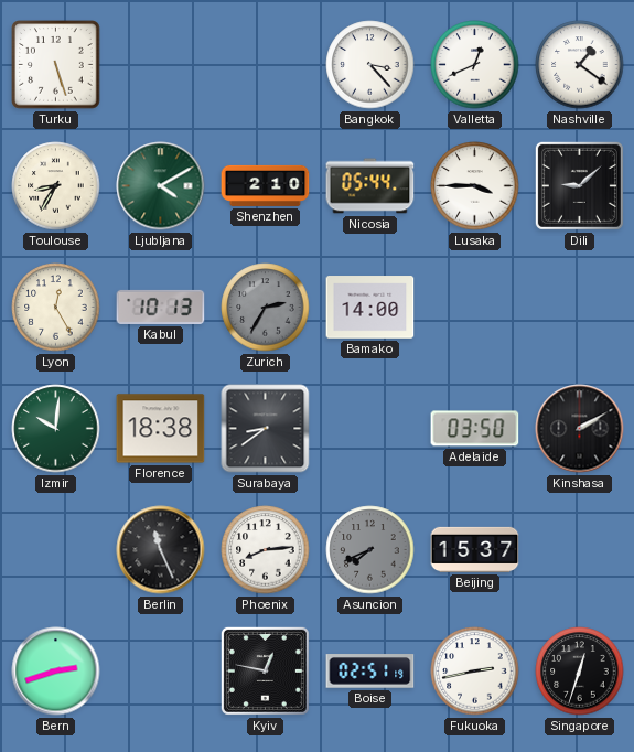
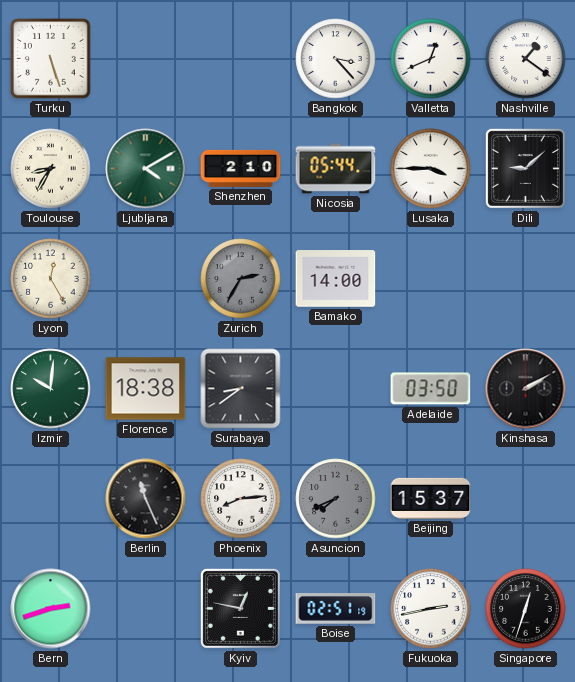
Kabul: 10:13 -> none (161, 307)
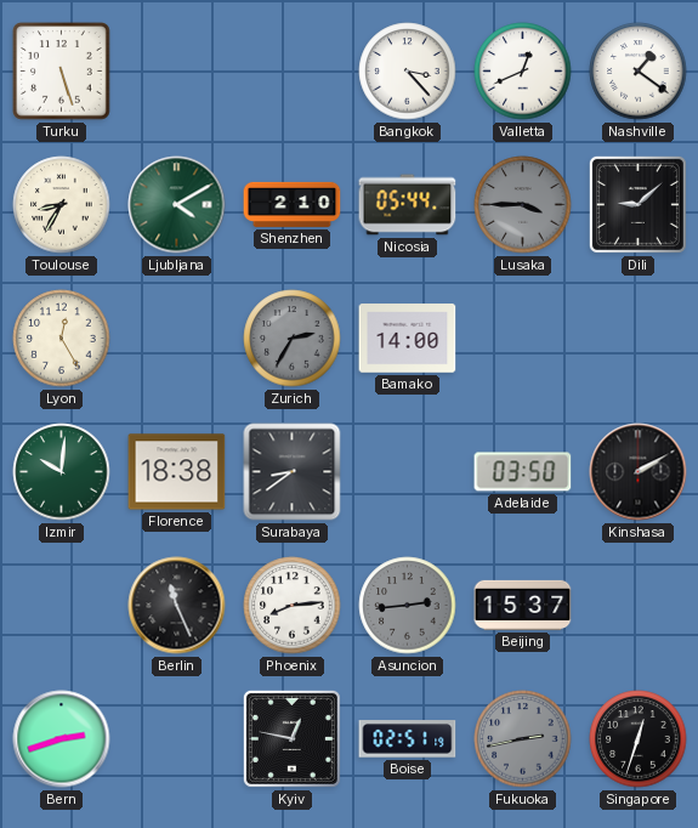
Lusaka dial: white -> grey (523, 205)
Asuncion: 7:41 -> 2:44 (408, 606)
Fukuoka dial: white -> grey (523, 739)
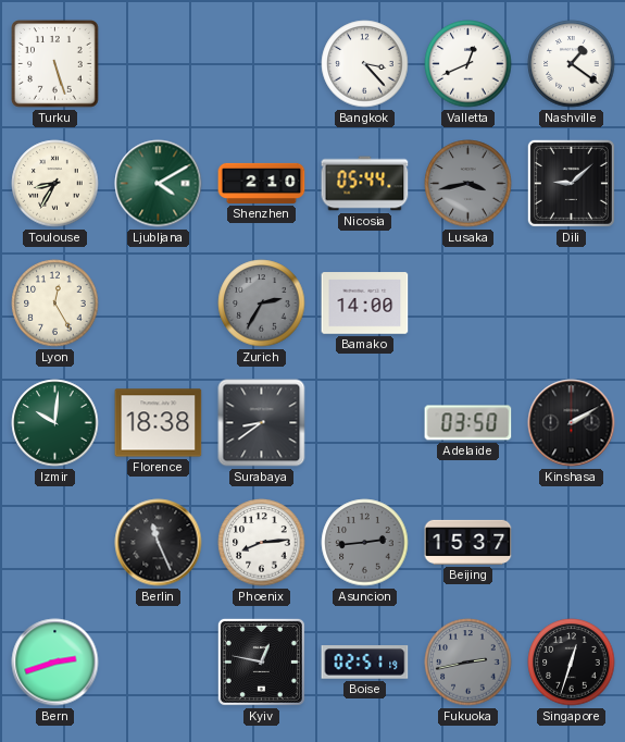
Lusaka: 3:45 -> 3:43 (468, 184)
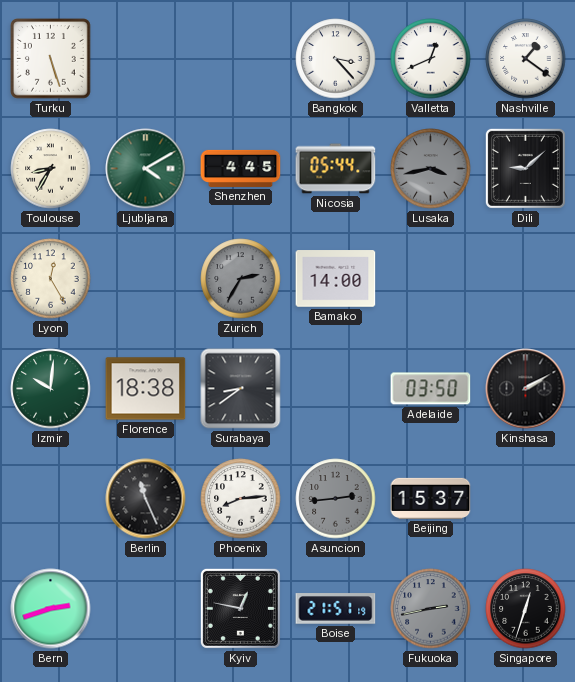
Shenzhen: 2:10 -> 4:45 (241, 168)
Boise: 02:51 -> 21:51 (336, 609)
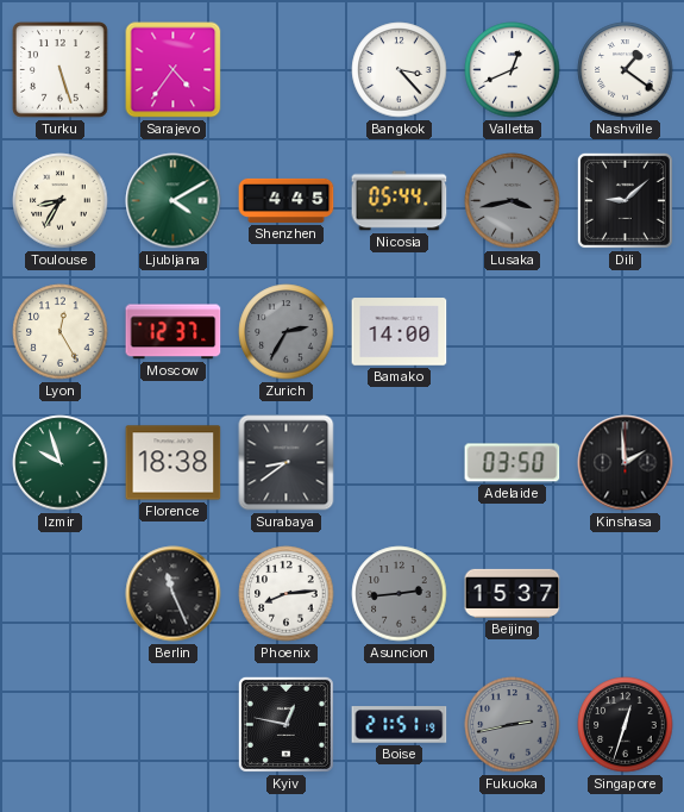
Sarajevo: none -> 4:36 (174, 70)
Moscow: none -> 12:37 (174, 332)
Izmir: 10:01 -> 9:57 (61, 463)
Kinshasa: 2:10 -> 1:59 (626, 463)
Bern: 2:42 -> none (51, 609)
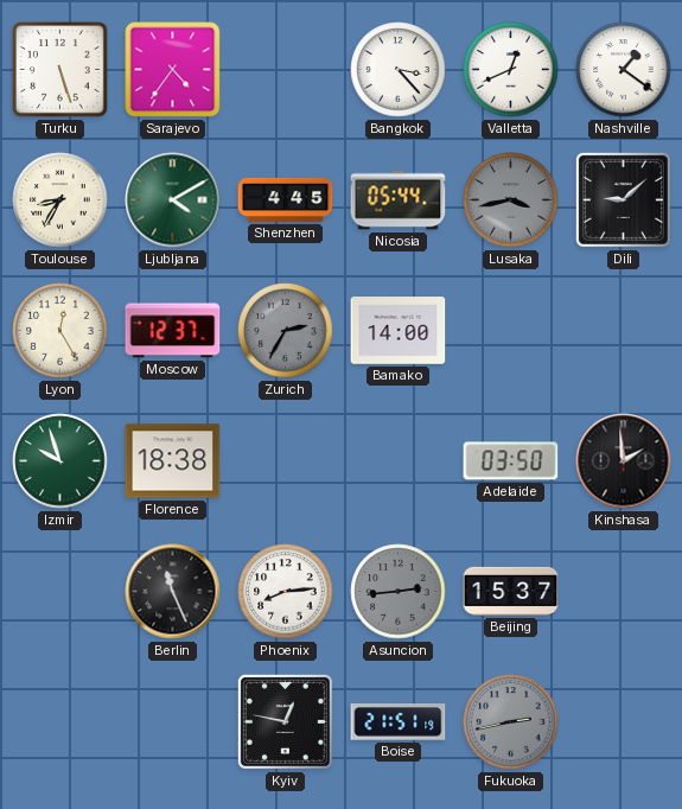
Surabaya: 8:39 -> none (287, 463)
Singapore: 12:33 -> none (626, 725)
